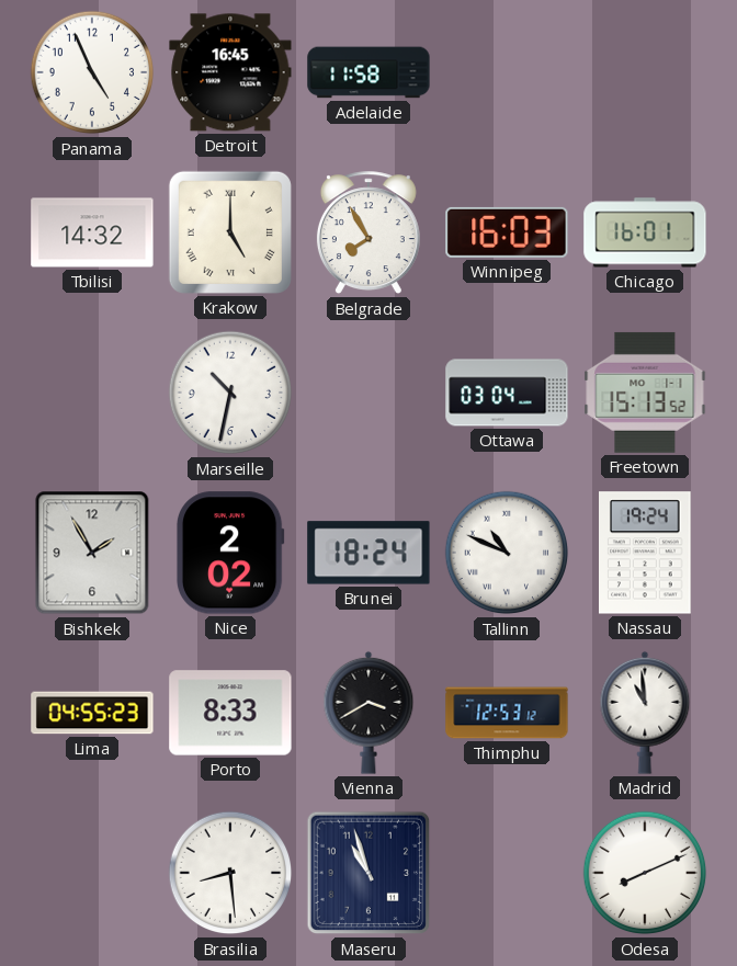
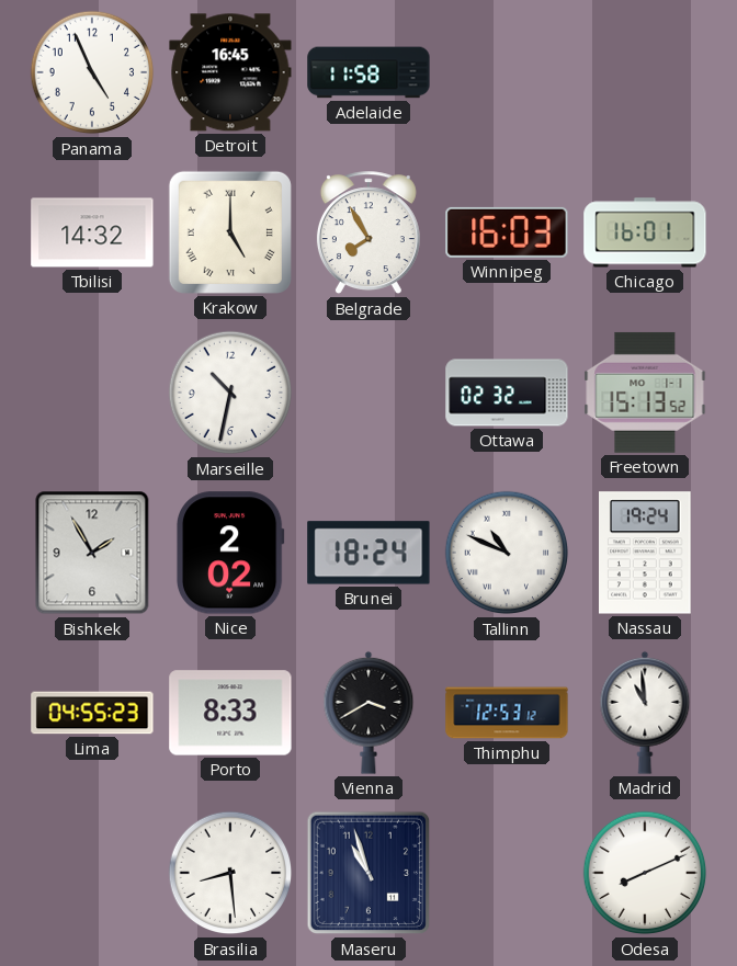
Ottawa: 03:04 -> 02:32 (507, 393)
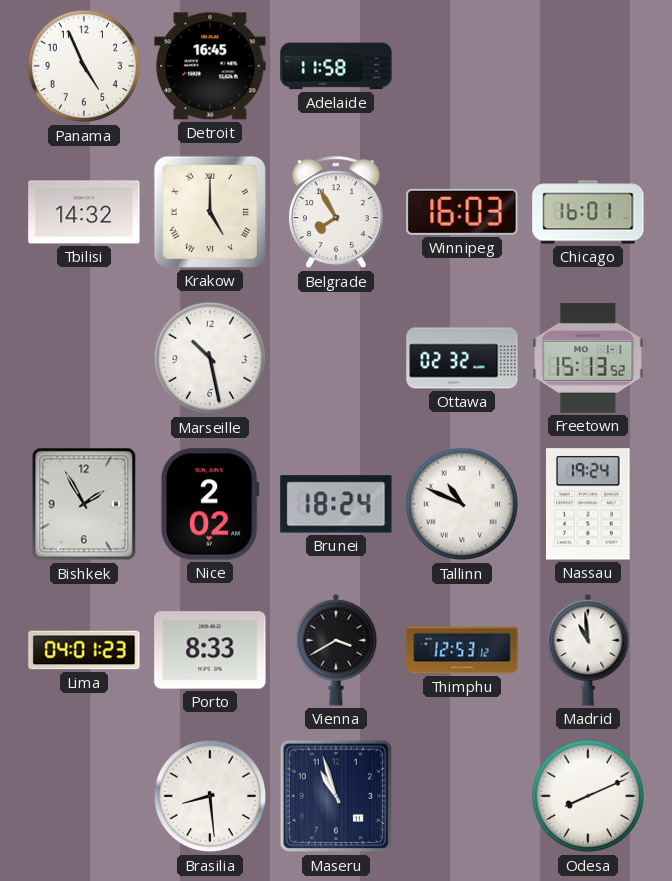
Marseille: 10:32 -> 10:28 (210, 358)
Lima: 04:55 -> 04:01 (84, 650)
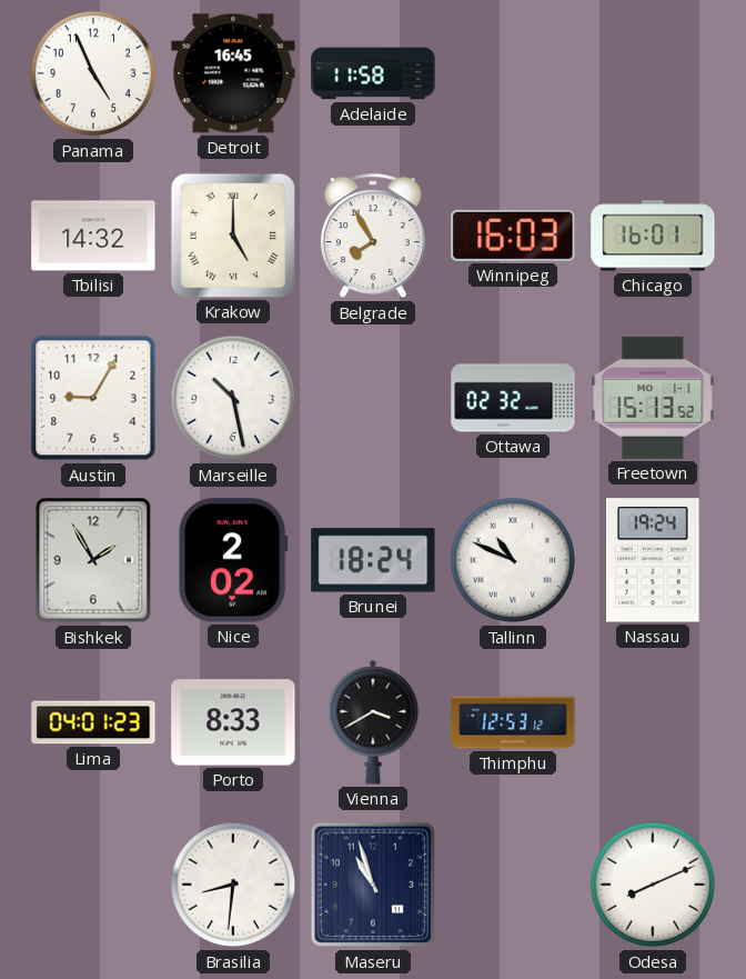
Austin: none -> 9:05 (93, 398)
Madrid: 10:59 -> none (588, 650)
Brasilia: 8:29 -> 8:31 (233, 885)
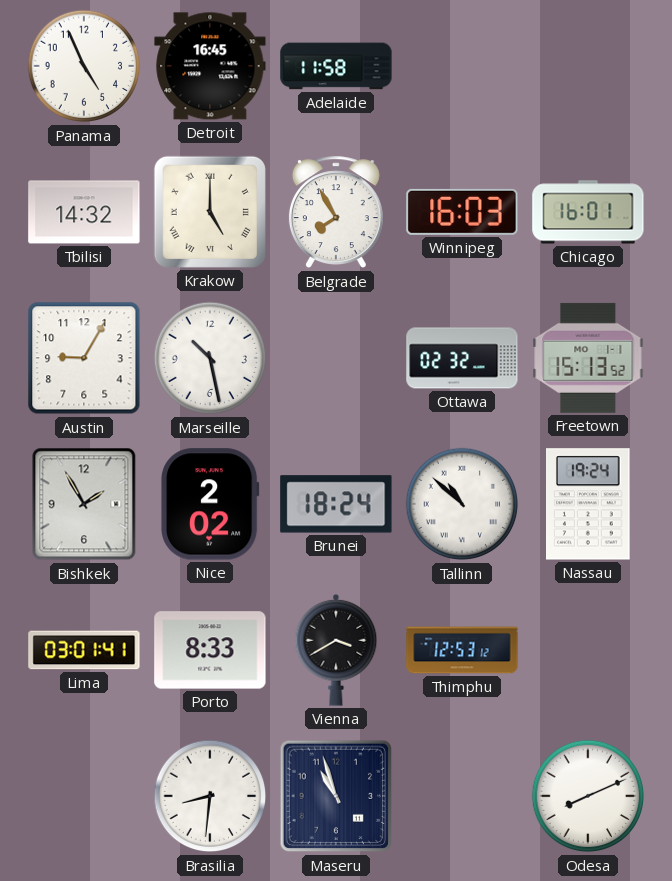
Tallinn: 10:49 -> 10:52 (462, 504)
Lima: 04:01 -> 03:01 (84, 650)
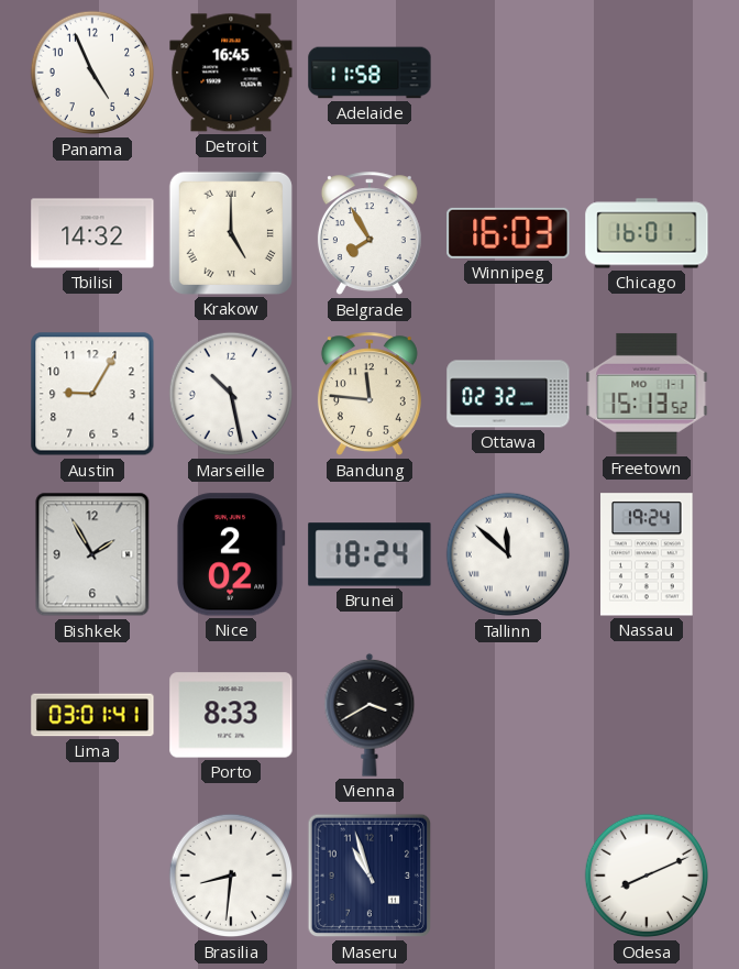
Bandung: none -> 11:46 (369, 395)
Tallinn: 10:52 -> 11:52 (508, 554)
Thimphu: 12:53 -> none (462, 650)
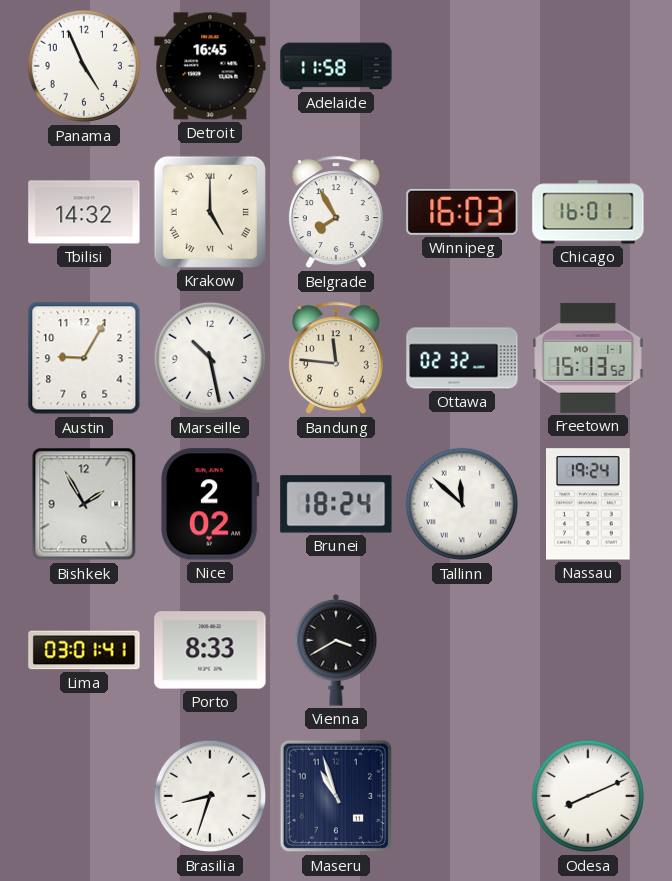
Brasilia: 8:31 -> 8:33 (210, 796)
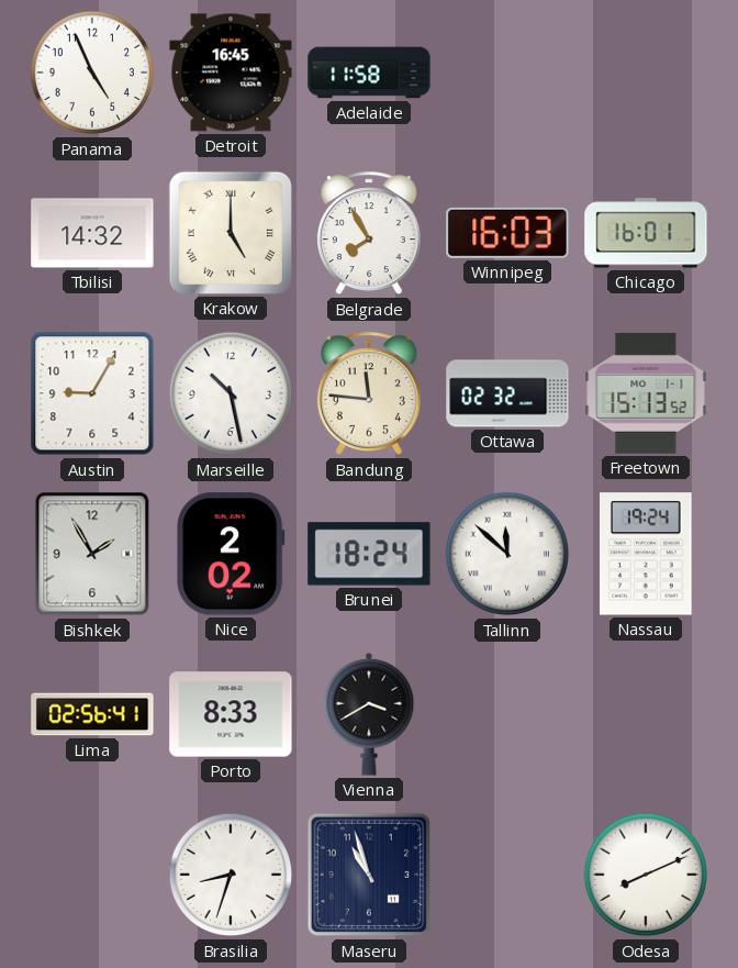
Lima: 03:01 -> 02:56 (92, 714)
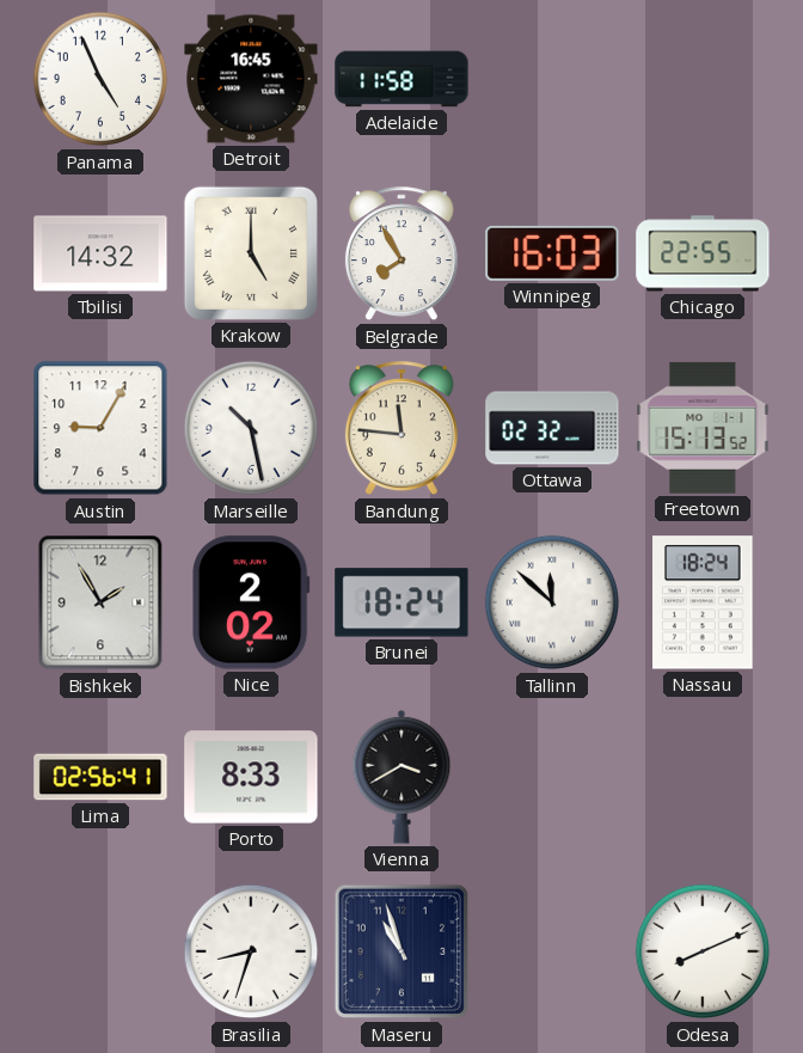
Chicago: 16:01 -> 22:55 (703, 253)
Nassau: 19:24 -> 18:24 (704, 602)
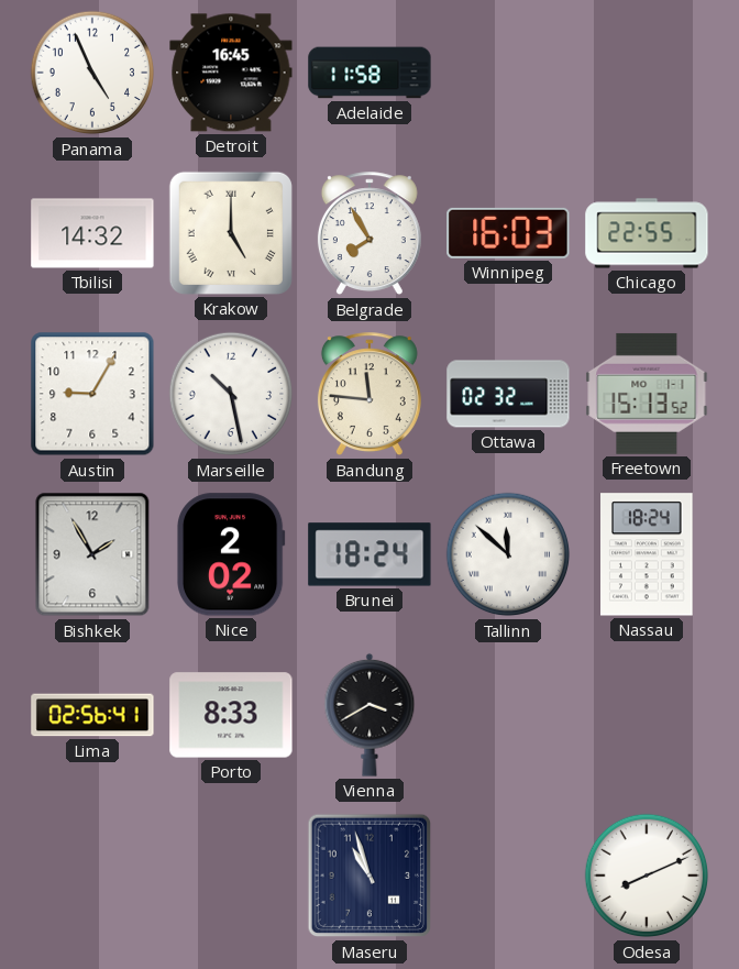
Brasilia: 8:33 -> none (251, 951)
